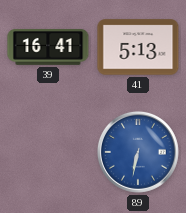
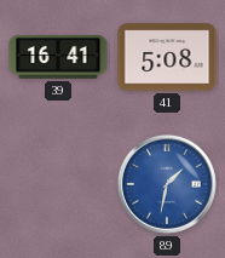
41: 5:13 -> 5:08 (167, 57)
89: 6:32 -> 1:32 (167, 184)
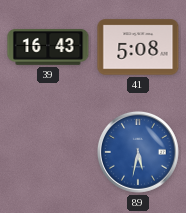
39: 16:41 -> 16:43 (48, 48)
89: 1:32 -> 5:32 (138, 152)
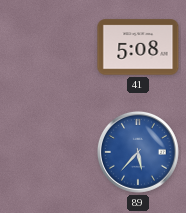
39: 16:43 -> none (48, 48)
89: 5:32 -> 5:37 (138, 152)
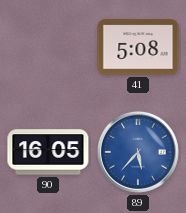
90: none -> 16:05 (48, 152)
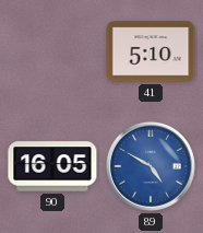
41: 5:08 -> 5:10 (151, 51)
89: 5:37 -> 4:50 (151, 166)
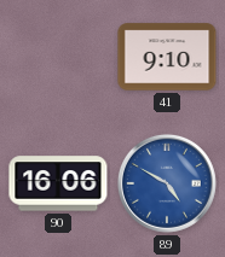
41: 5:10 -> 9:10 (167, 57)
90: 16:05 -> 16:06 (58, 183)
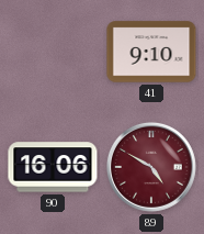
89 dial: blue -> burgundy (151, 167)
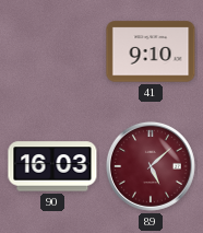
90: 16:06 -> 16:03 (52, 166)
89: 4:50 -> 5:08 (151, 166)
